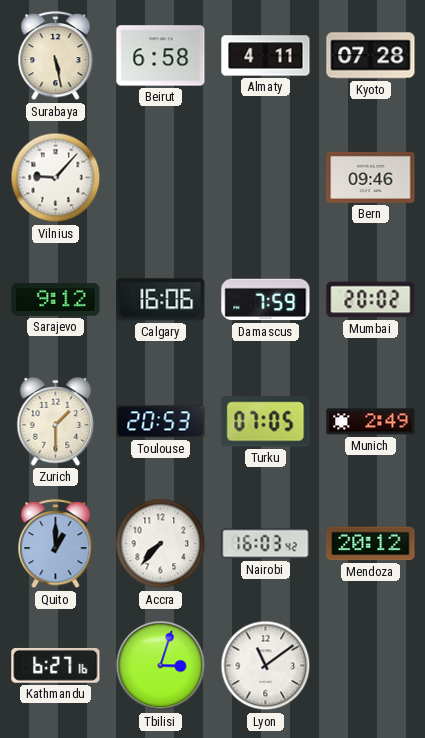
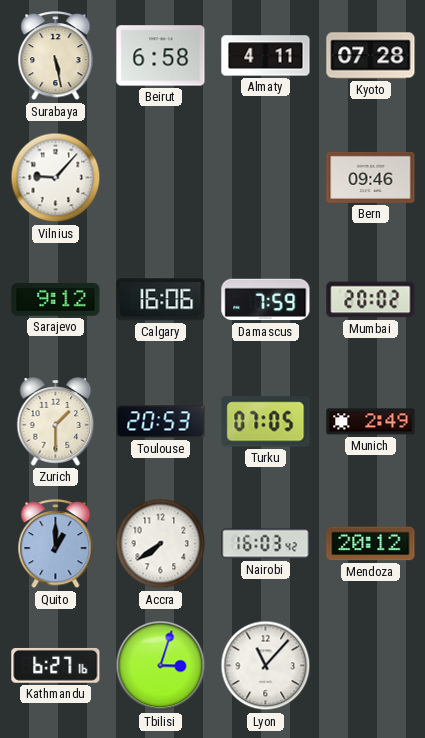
Accra: 7:37 -> 7:39 (161, 544)
Lyon: 11:09 -> 11:07 (266, 666)
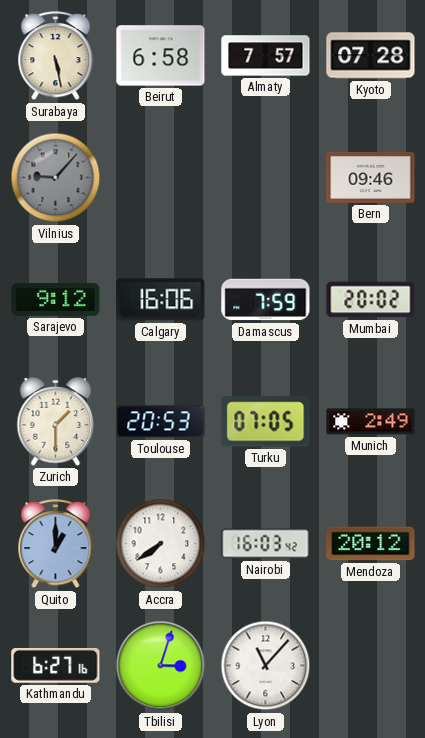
Almaty: 4:11 -> 7:57 (266, 56)
Vilnius dial: white -> grey (56, 178)
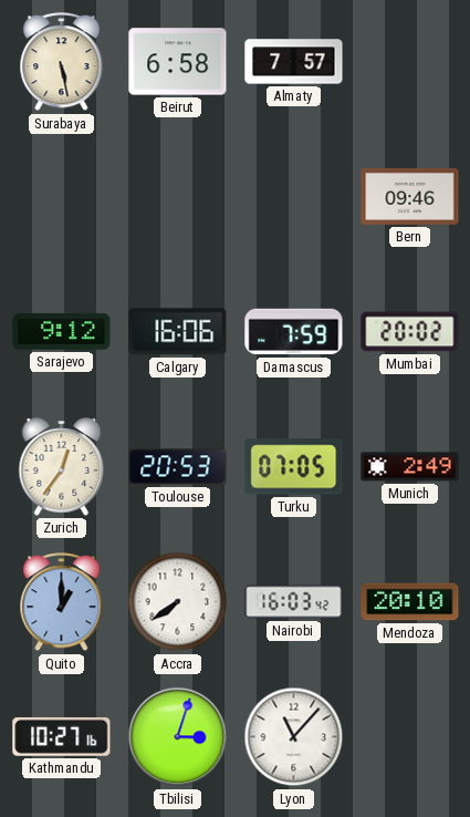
Kyoto: 07:28 -> none (371, 56)
Vilnius: 9:07 -> none (56, 178)
Zurich: 1:30 -> 12:36 (62, 467)
Mendoza: 20:12 -> 20:10 (410, 602)
Kathmandu: 6:27 -> 10:27 (62, 736)
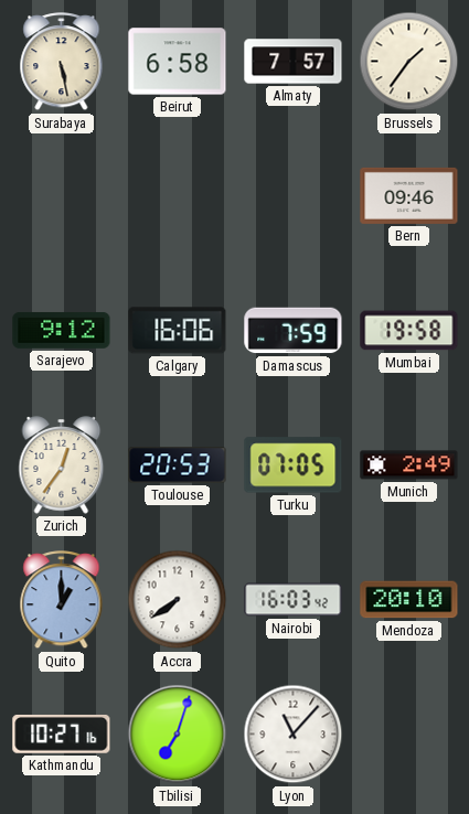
Brussels: none -> 1:36 (409, 62)
Mumbai: 20:02 -> 19:58 (409, 331)
Tbilisi: 3:03 -> 7:03 (178, 735)
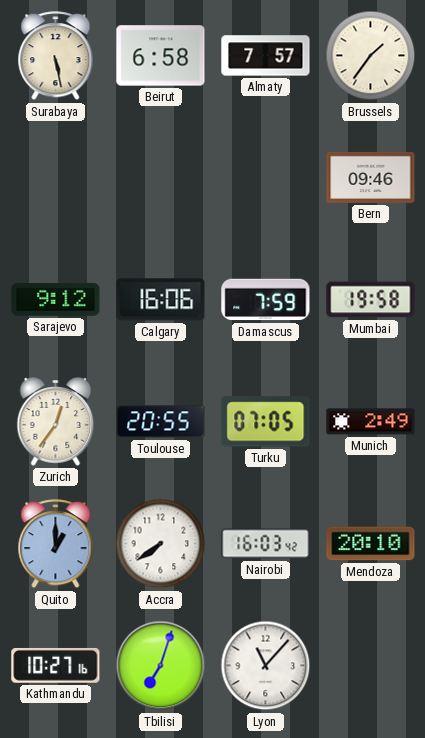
Toulouse: 20:53 -> 20:55 (161, 422)
